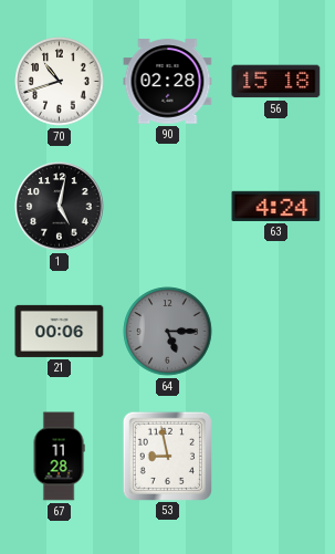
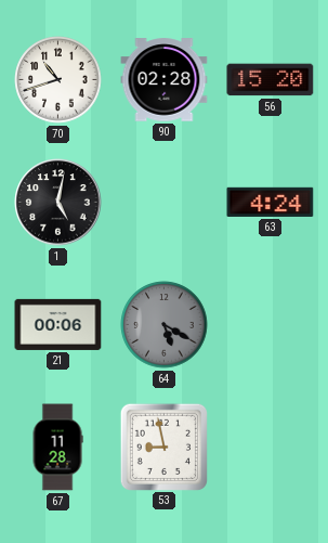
56: 15:18 -> 15:20 (271, 80)
64: 5:15 -> 5:20 (165, 325)
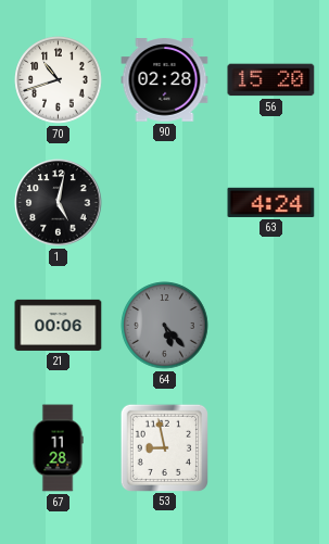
64: 5:20 -> 5:23 (165, 326)
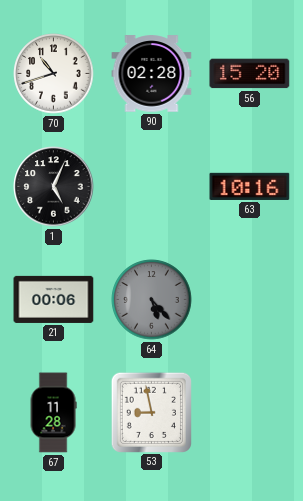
1: 5:02 -> 5:04 (54, 187)
63: 4:24 -> 10:16 (250, 186)
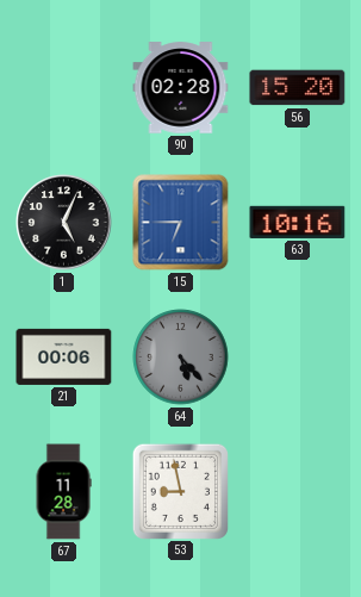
70: 10:42 -> none (54, 74)
15: none -> 6:45 (181, 223)
